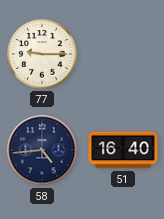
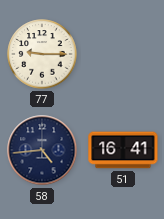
51: 16:40 -> 16:41 (123, 150)
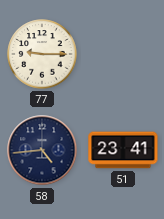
51: 16:41 -> 23:41 (123, 150)
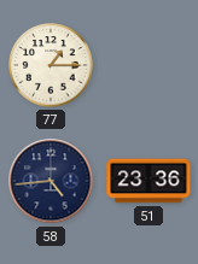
77: 9:15 -> 1:15 (51, 65)
51: 23:41 -> 23:36 (148, 181)
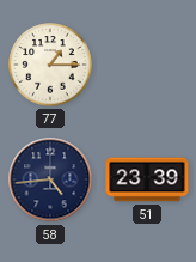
51: 23:36 -> 23:39 (147, 179)
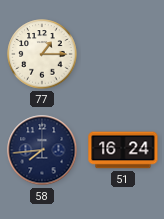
58: 4:44 -> 7:44 (42, 150)
51: 23:39 -> 16:24 (123, 150)
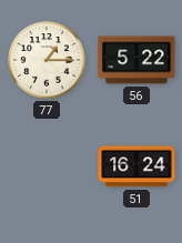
56: none -> 5:22 (136, 60)
58: 7:44 -> none (42, 150)
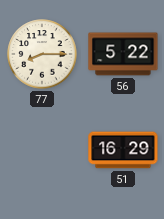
77: 1:15 -> 8:15 (42, 54)
51: 16:24 -> 16:29 (123, 150)
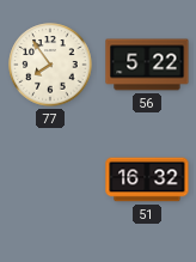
77: 8:15 -> 7:54 (50, 65)
51: 16:29 -> 16:32 (147, 179)
